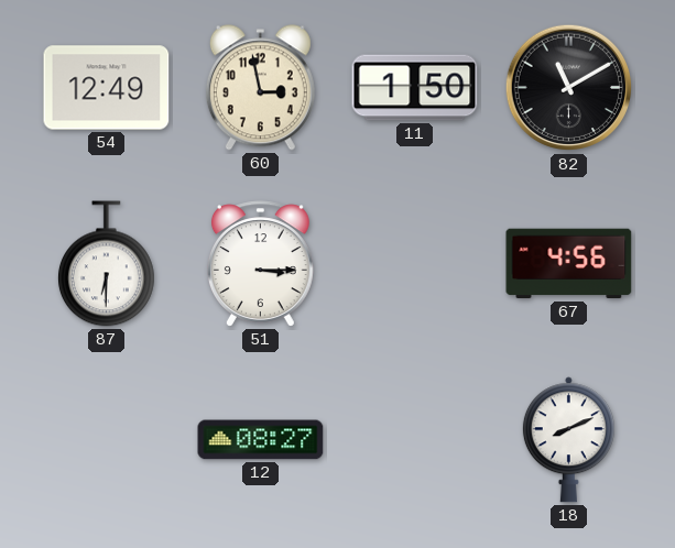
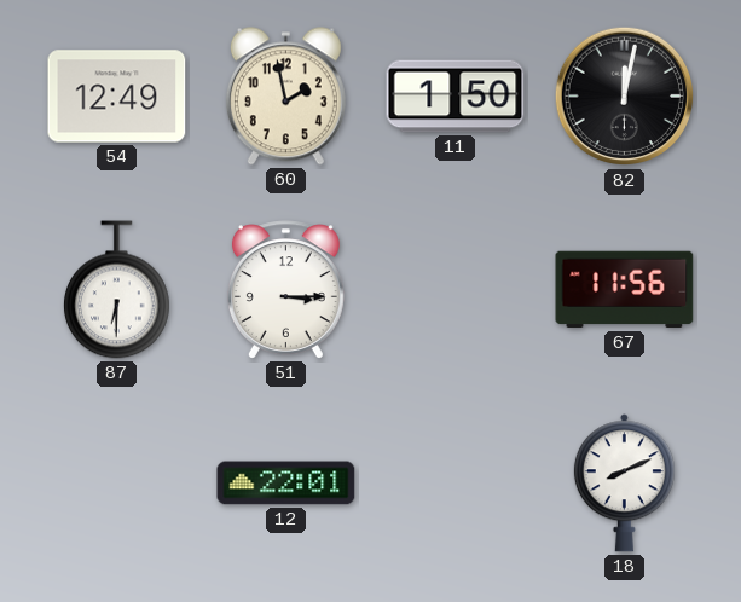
60: 2:58 -> 1:58 (285, 97)
82: 11:10 -> 12:02 (625, 97)
67: 4:56 -> 11:56 (625, 290)
12: 08:27 -> 22:01 (286, 484)
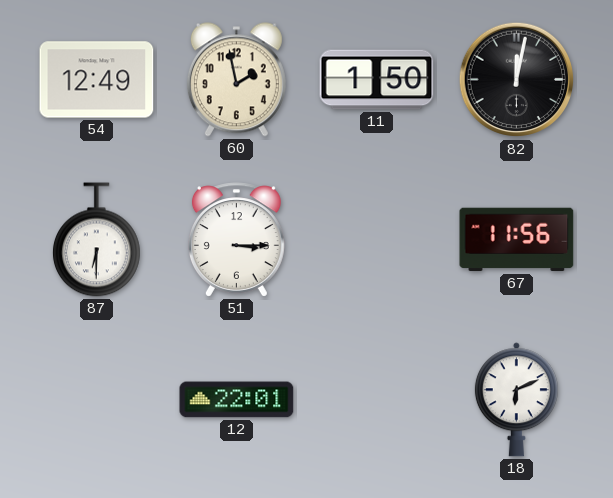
18: 8:11 -> 6:11 (516, 400)
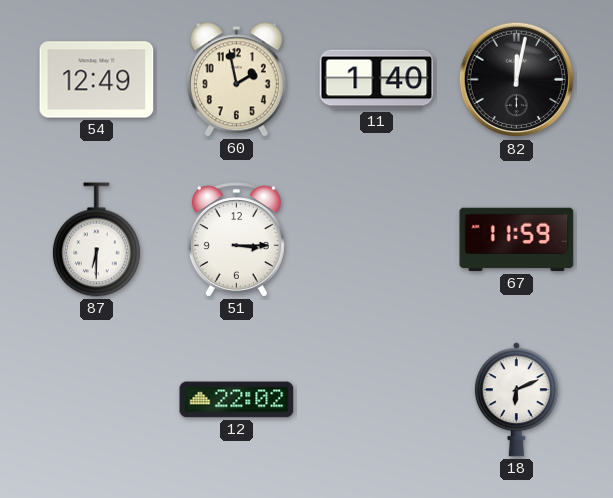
11: 1:50 -> 1:40 (377, 80)
67: 11:56 -> 11:59 (517, 240)
12: 22:01 -> 22:02 (237, 400)
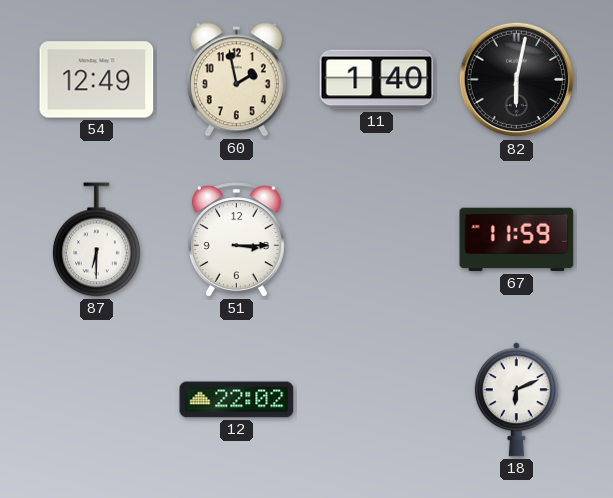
82: 12:02 -> 6:02 (517, 80)
